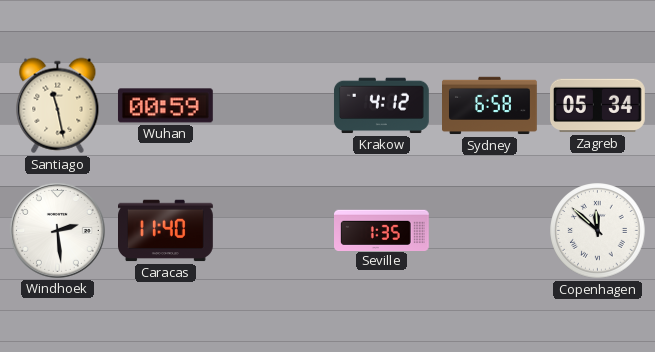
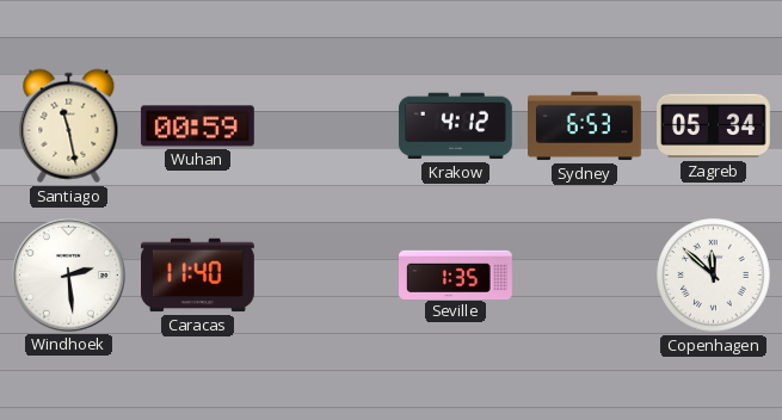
Sydney: 6:58 -> 6:53 (585, 126)
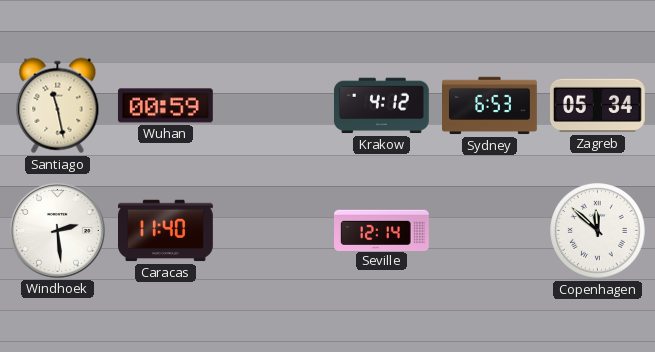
Seville: 1:35 -> 12:14 (382, 230)
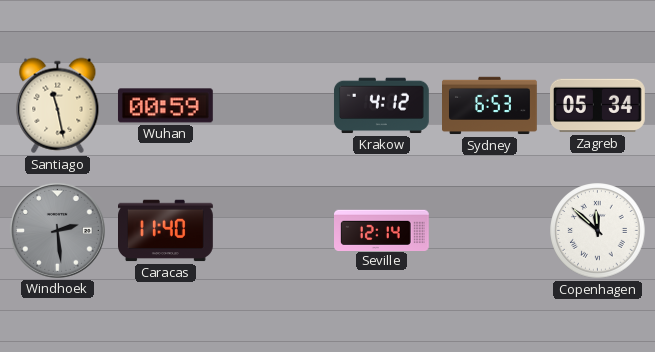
Windhoek dial: white -> grey (57, 230)
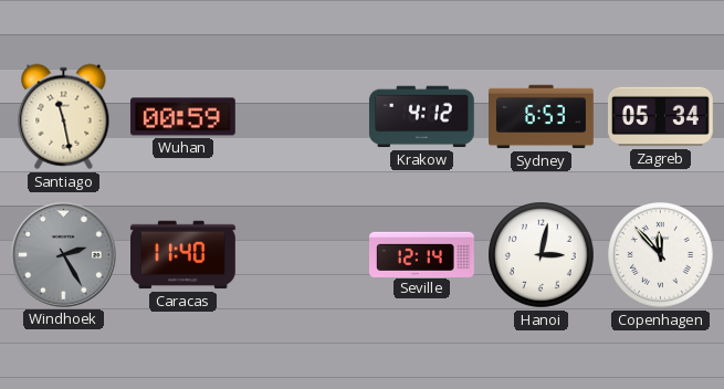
Windhoek: 2:29 -> 2:25 (63, 254)
Hanoi: none -> 3:02 (542, 255)
Copenhagen: 11:52 -> 11:53 (661, 255)
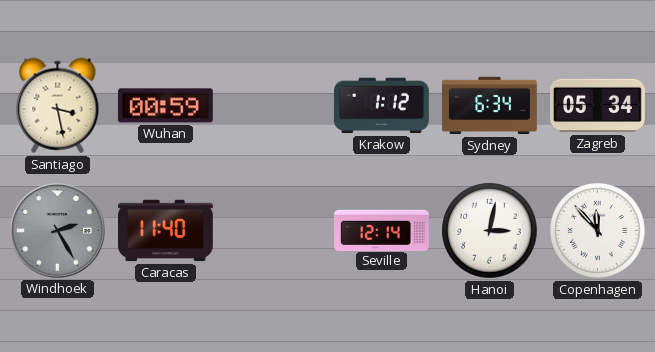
Santiago: 11:28 -> 3:28 (58, 106)
Krakow: 4:12 -> 1:12 (381, 106)
Sydney: 6:53 -> 6:34 (490, 106)
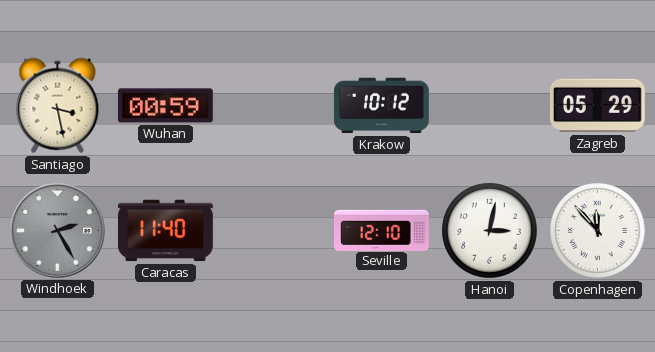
Krakow: 1:12 -> 10:12 (381, 106)
Sydney: 6:34 -> none (490, 106)
Zagreb: 05:34 -> 05:29 (598, 106)
Seville: 12:14 -> 12:10 (382, 230)
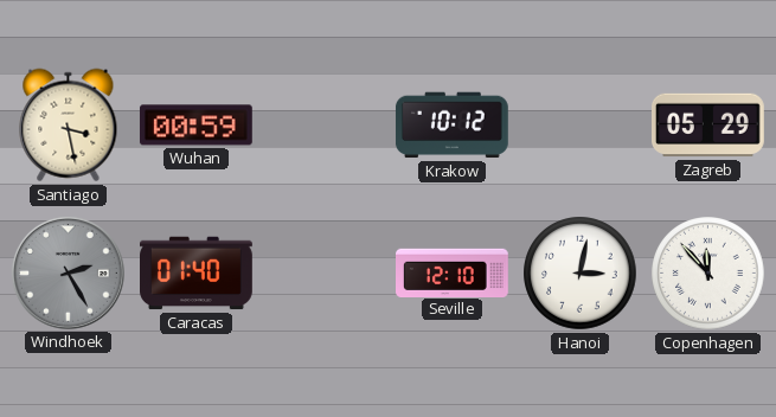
Caracas: 11:40 -> 01:40 (197, 274)
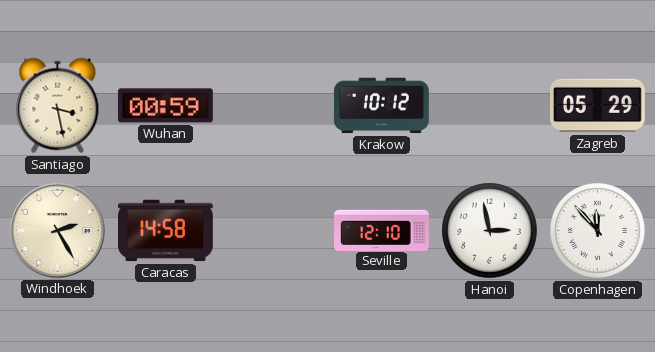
Windhoek dial: grey -> cream (57, 230)
Caracas: 01:40 -> 14:58 (166, 231)
Hanoi: 3:02 -> 2:58 (490, 231)
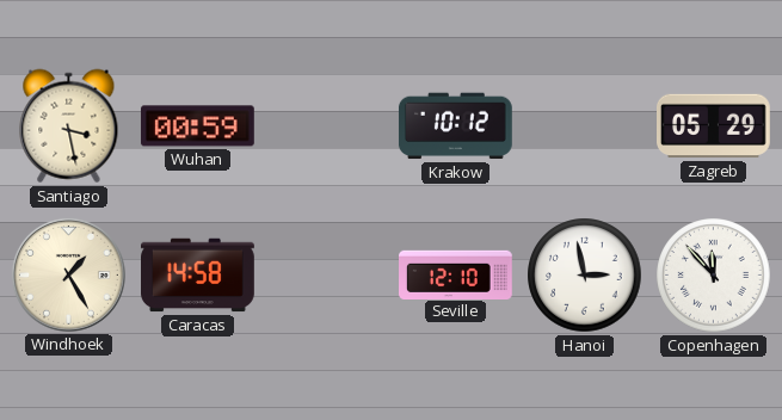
Windhoek: 2:25 -> 1:25 (68, 274)
